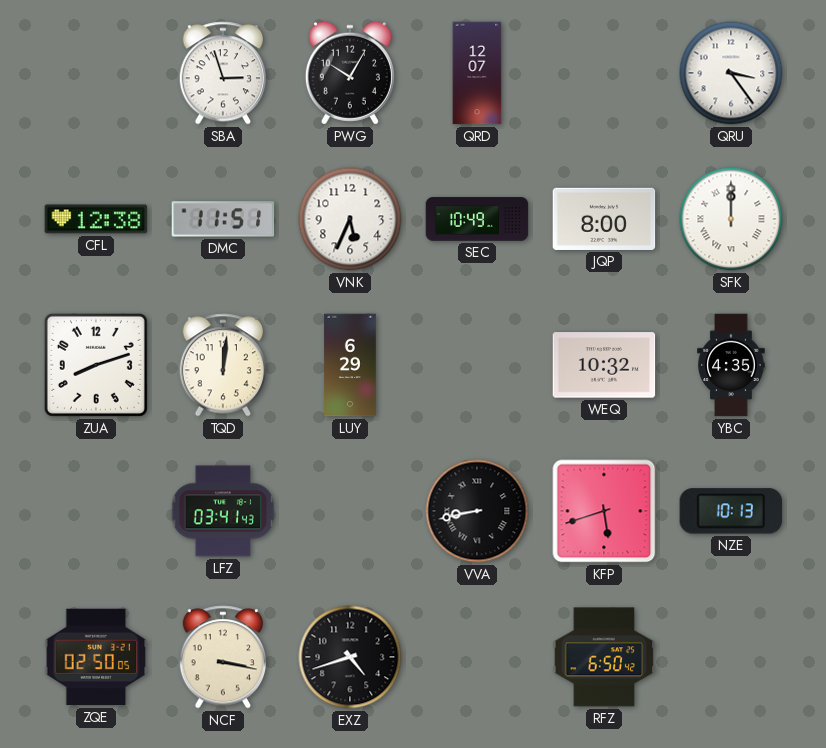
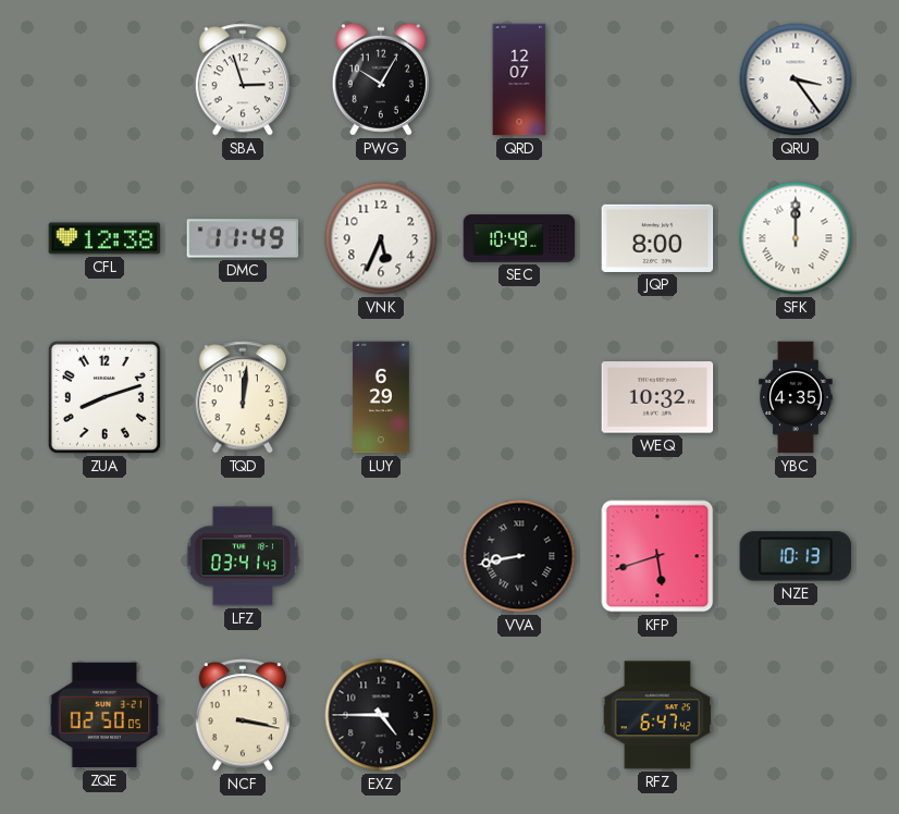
DMC: 11:51 -> 11:49 (243, 238)
EXZ: 4:42 -> 4:45 (381, 715)
RFZ: 6:50 -> 6:47 (657, 715)
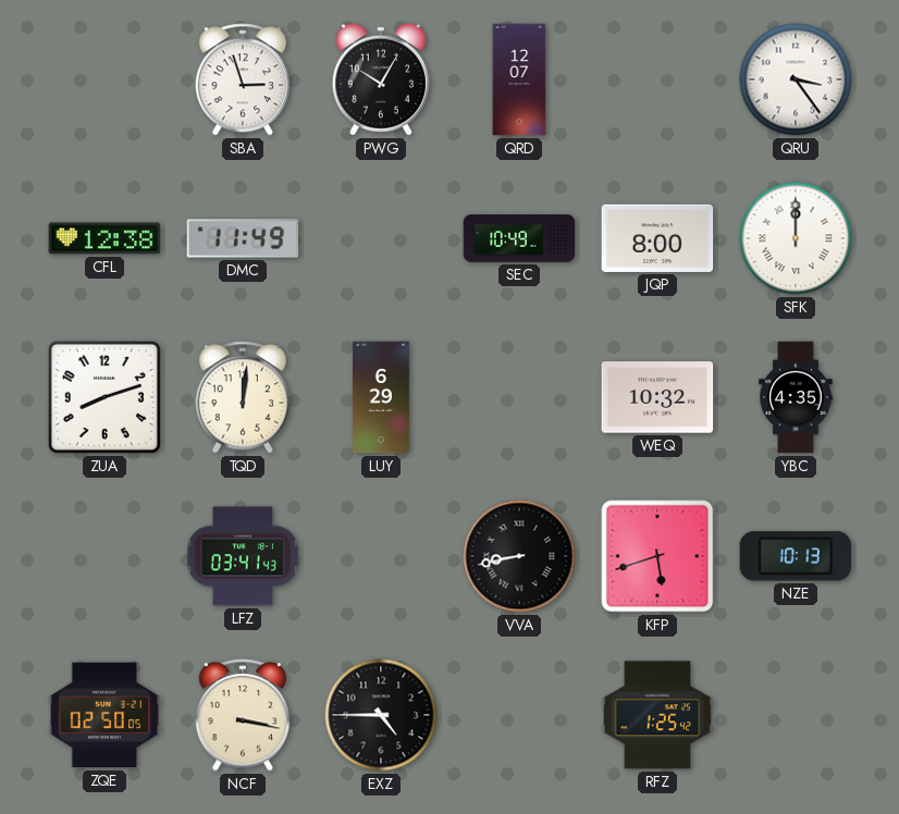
VNK: 5:34 -> none (381, 238)
RFZ: 6:47 -> 1:25 (657, 715)
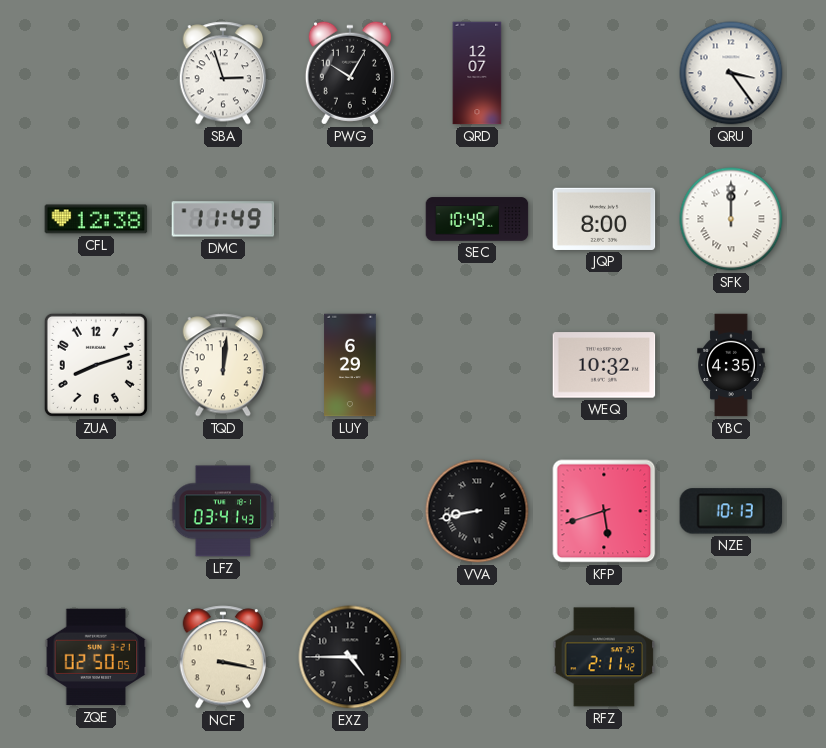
RFZ: 1:25 -> 2:11 (604, 657)
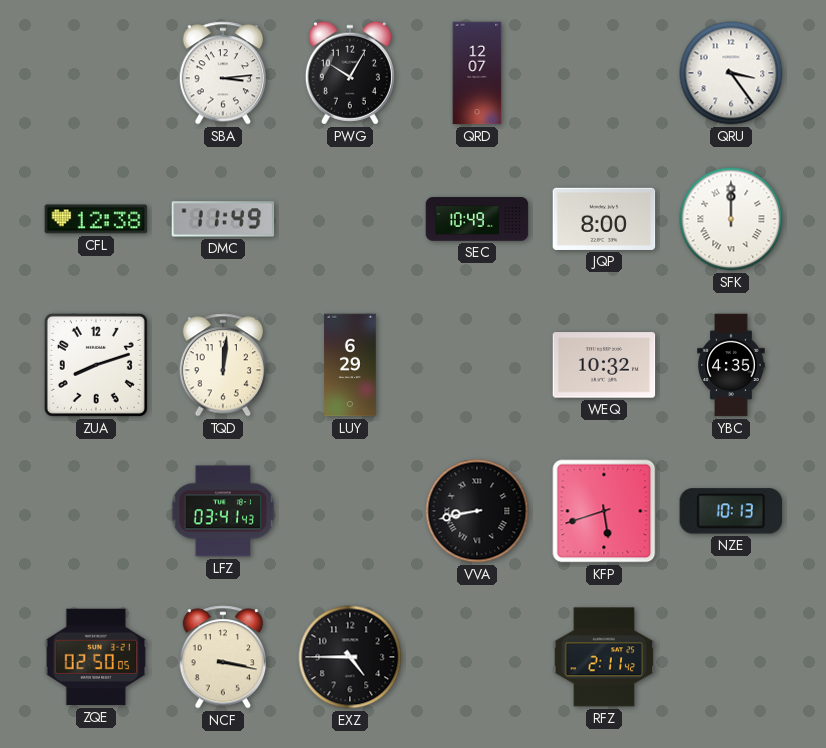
SBA: 2:57 -> 3:14 (223, 73)
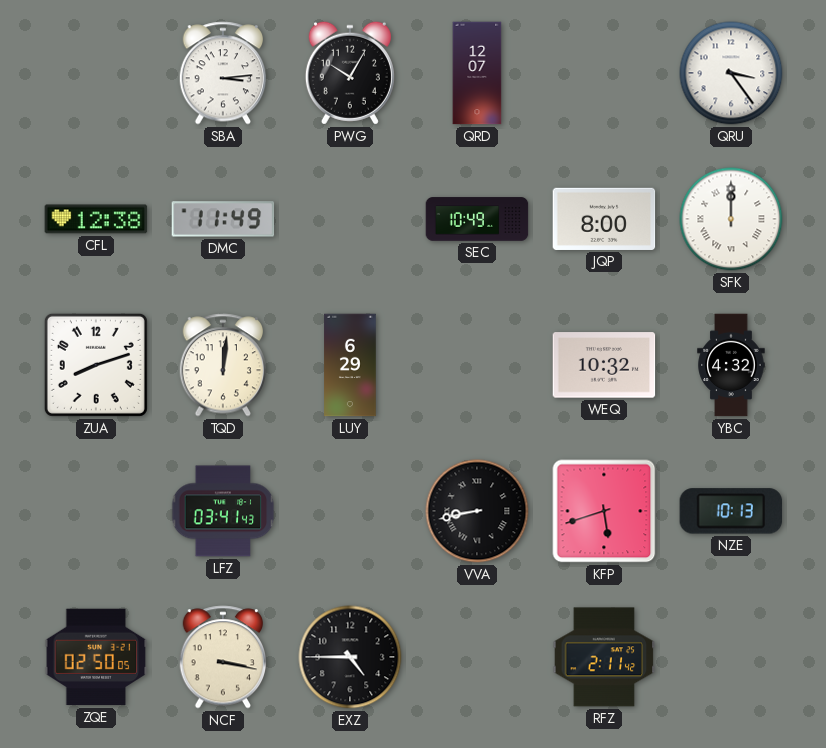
YBC: 4:35 -> 4:32 (731, 365)
